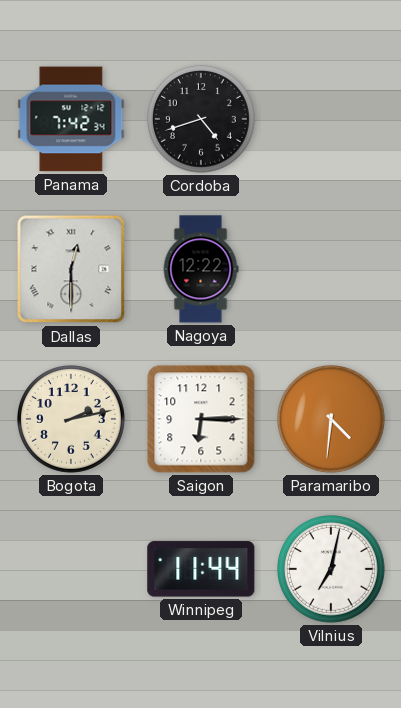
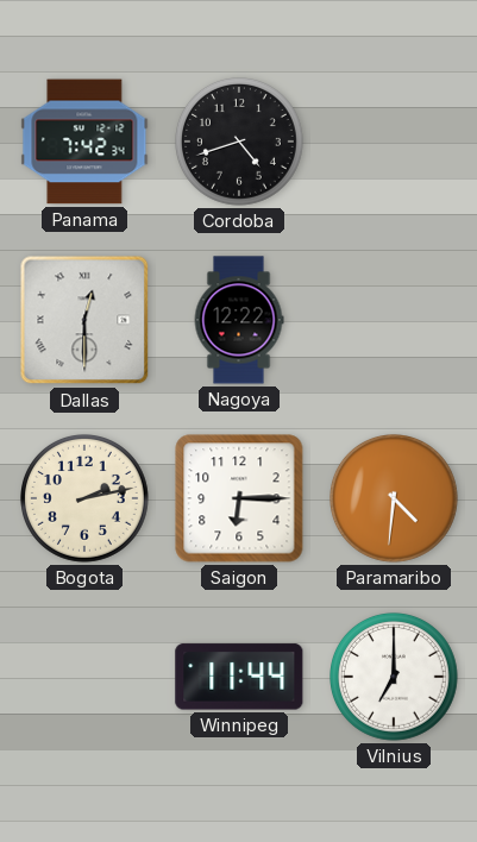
Vilnius: 7:02 -> 7:00 (395, 678)
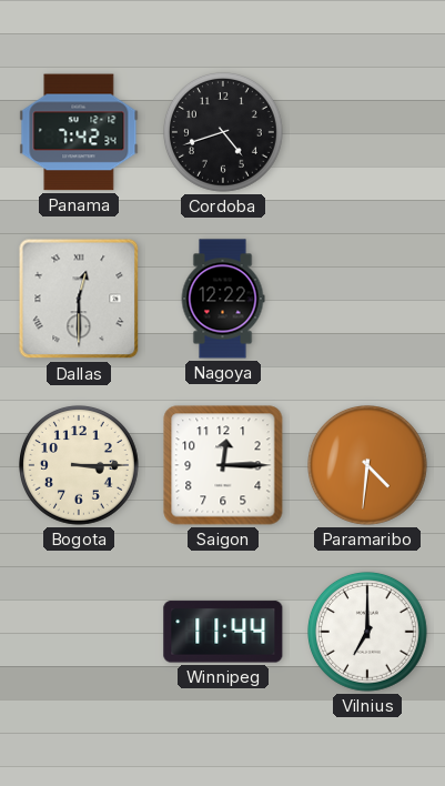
Bogota: 2:13 -> 3:15 (80, 466)
Saigon: 6:15 -> 12:15 (223, 465)
